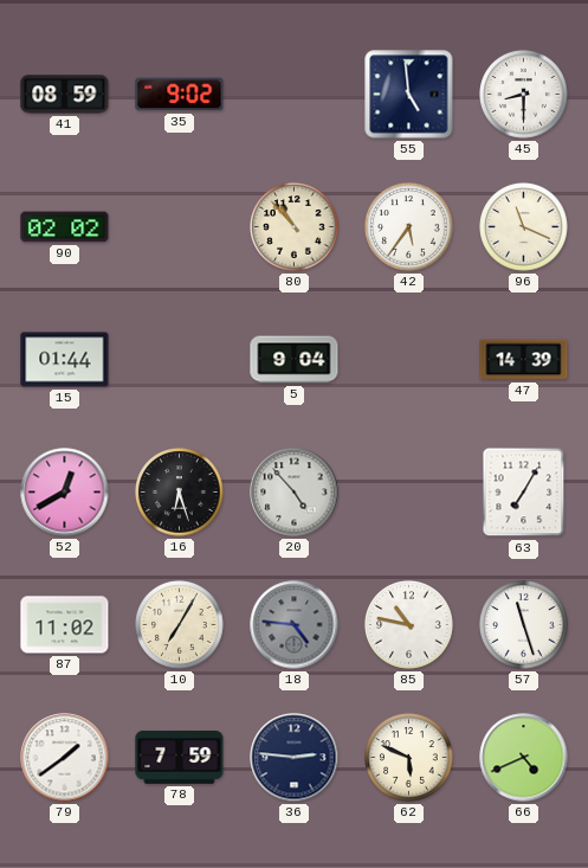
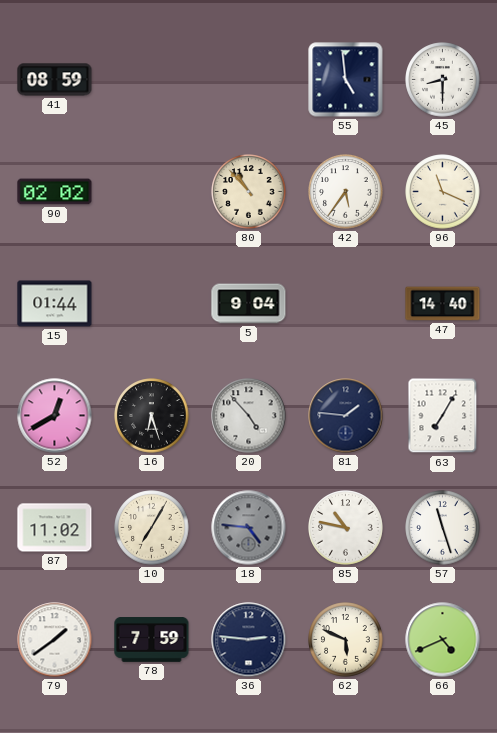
35: 9:02 -> none (180, 95)
47: 14:39 -> 14:40 (443, 304)
81: none -> 1:46 (346, 416)
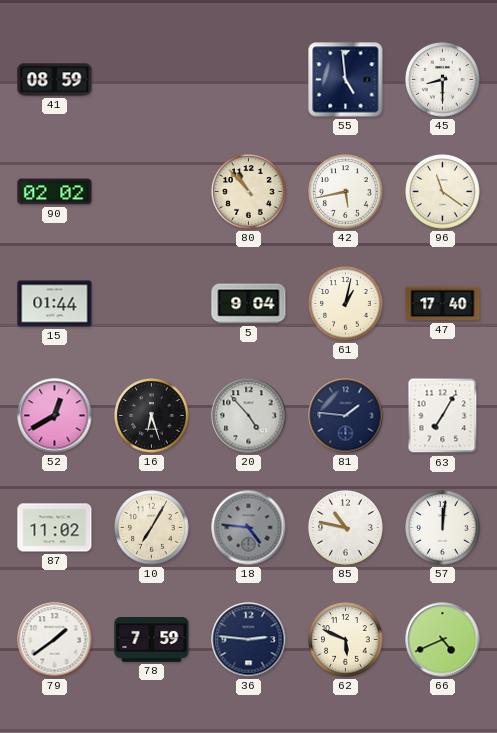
42: 5:36 -> 5:43 (346, 192)
96: 11:19 -> 11:21 (443, 192)
61: none -> 1:02 (346, 304)
47: 14:40 -> 17:40 (443, 304)
57: 11:27 -> 12:01 (443, 528)
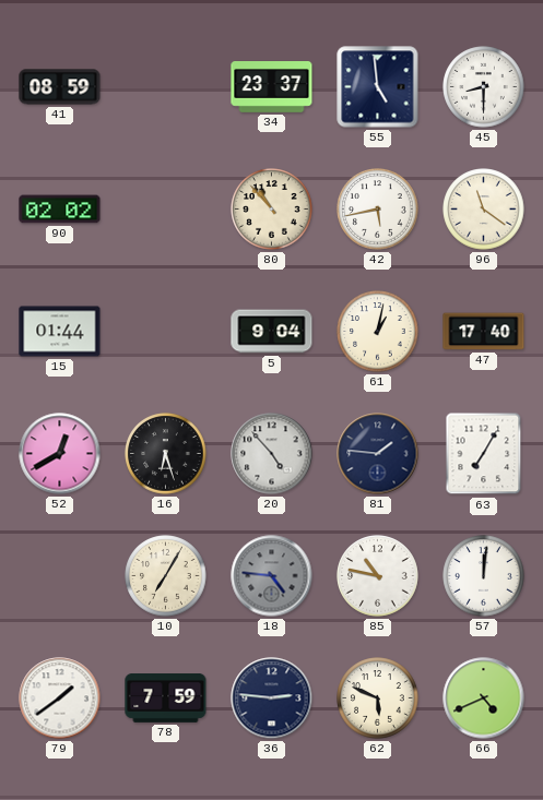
34: none -> 23:37 (272, 87)
87: 11:02 -> none (55, 528)
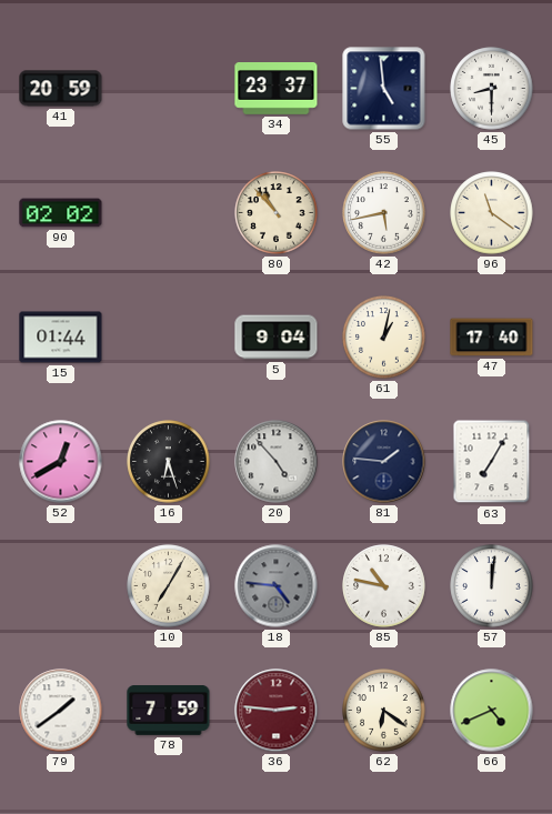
41: 08:59 -> 20:59 (61, 89)
36 dial: navy -> burgundy (277, 711)
62: 5:49 -> 6:21 (384, 711)
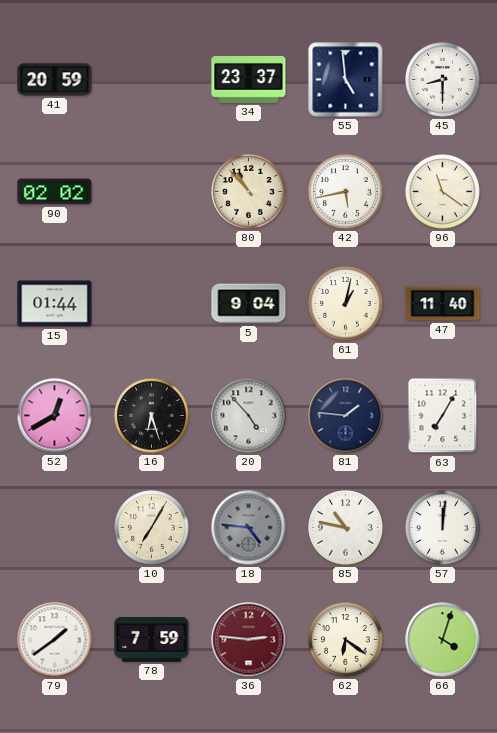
47: 17:40 -> 11:40 (443, 304)
66: 4:41 -> 4:03 (443, 640)
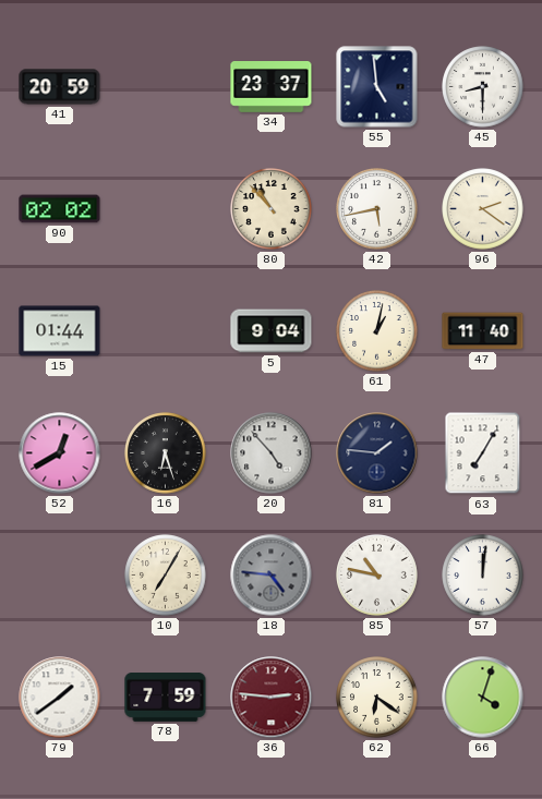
96: 11:21 -> 2:21 (483, 209)
